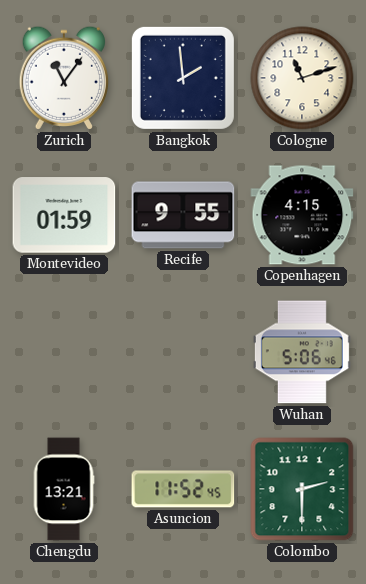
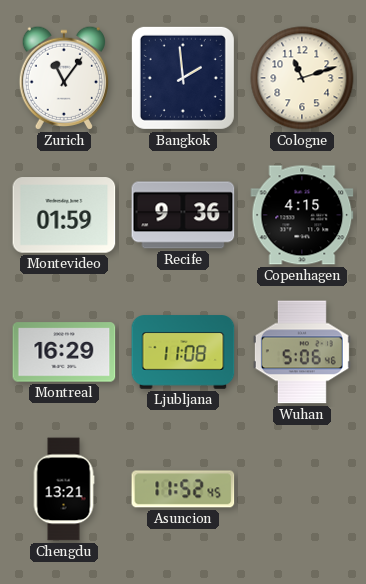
Recife: 9:55 -> 9:36 (183, 215)
Montreal: none -> 16:29 (64, 352)
Ljubljana: none -> 11:08 (183, 352)
Colombo: 2:30 -> none (302, 489)
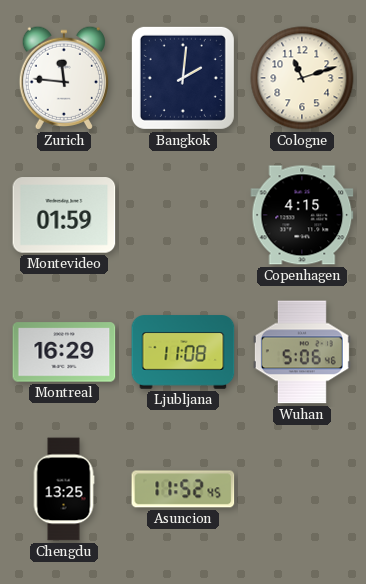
Zurich: 11:06 -> 11:46 (64, 78)
Bangkok: 1:59 -> 2:01 (183, 78)
Recife: 9:36 -> none (183, 215)
Chengdu: 13:21 -> 13:25 (64, 489)
